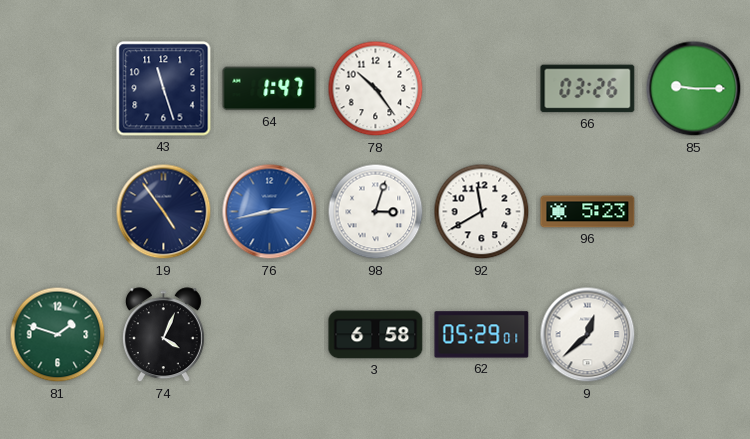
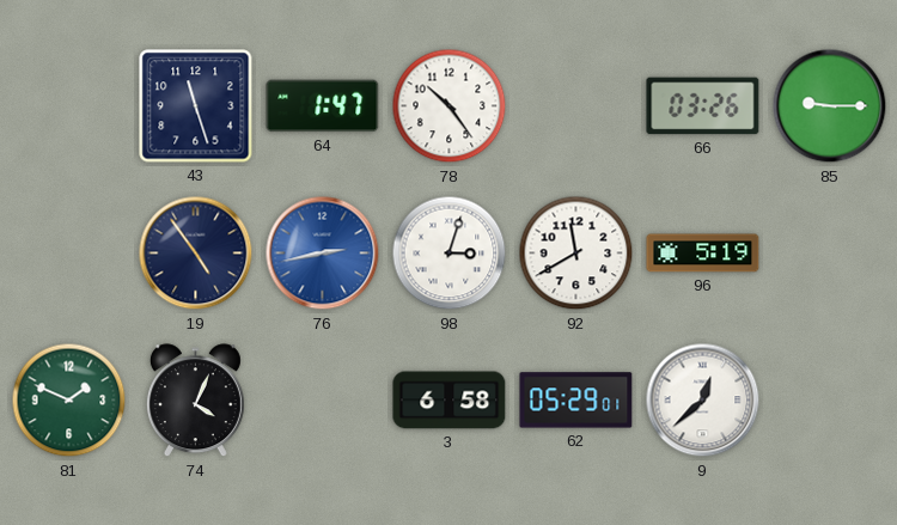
96: 5:23 -> 5:19 (703, 254)
81: 1:48 -> 1:49 (69, 401)
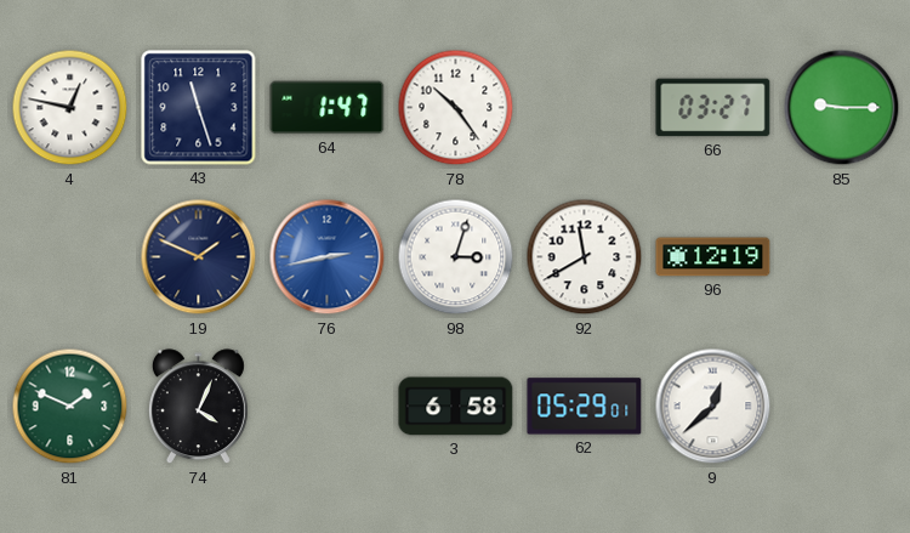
4: none -> 12:47 (70, 108)
66: 03:26 -> 03:27 (713, 108)
19: 4:54 -> 1:49 (199, 257)
96: 5:19 -> 12:19 (713, 257)
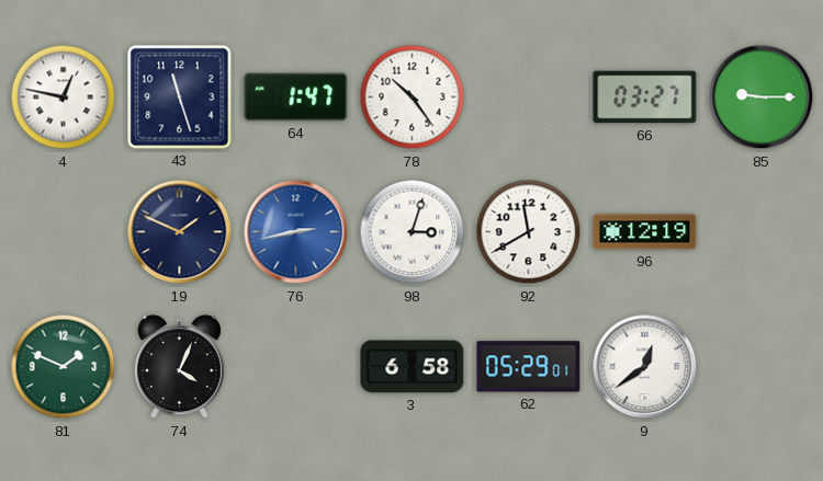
9: 12:38 -> 12:39 (645, 367)
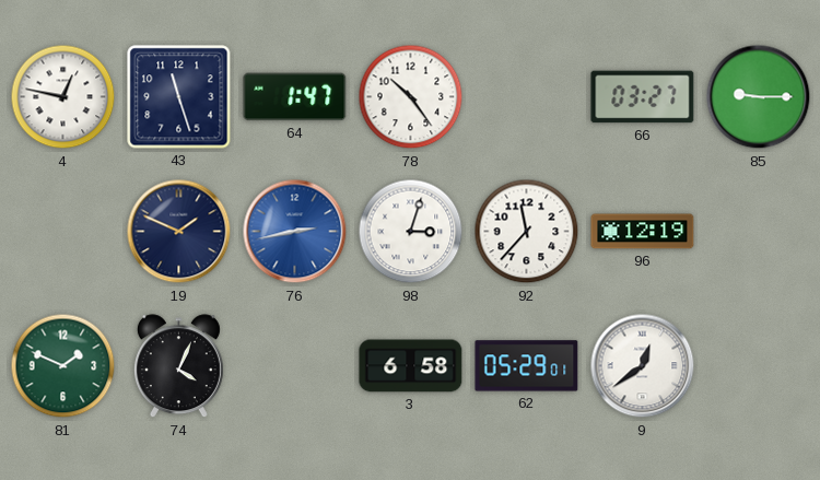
92: 11:40 -> 11:37 (527, 232)
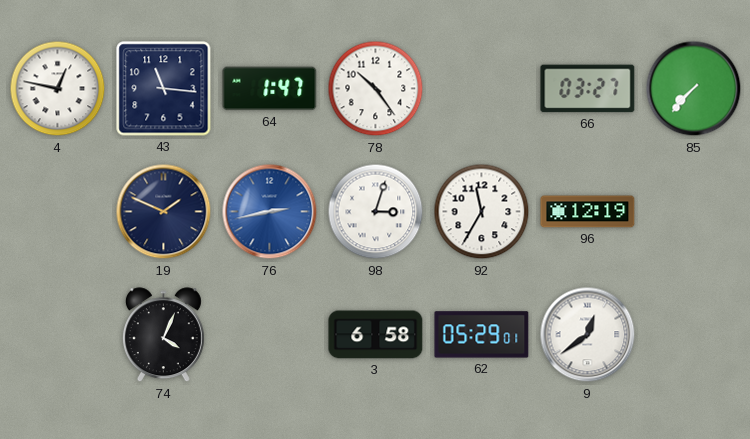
43: 11:27 -> 11:16 (164, 89)
85: 9:15 -> 7:37 (694, 89)
92: 11:37 -> 11:35 (482, 212)
81: 1:49 -> none (63, 366)
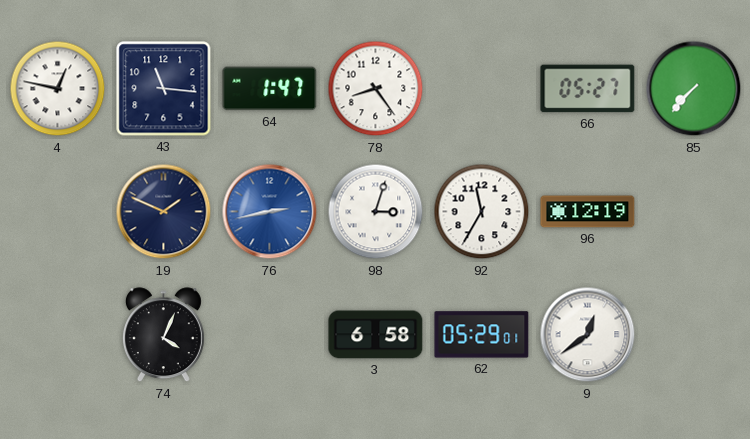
78: 10:24 -> 8:24 (376, 89)
66: 03:27 -> 05:27 (588, 89)
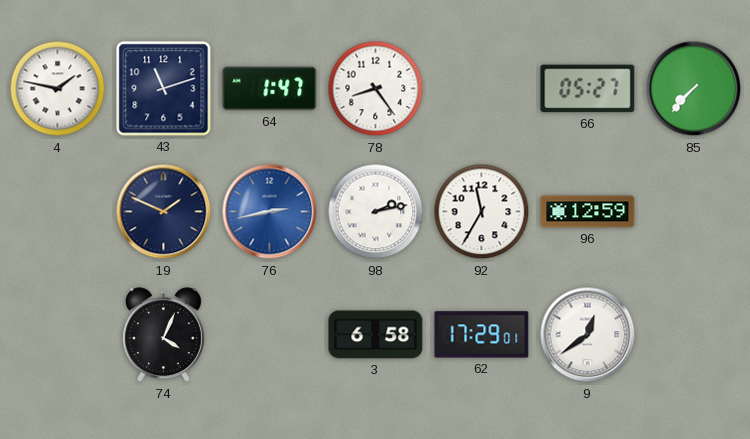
4: 12:47 -> 1:47 (58, 89)
43: 11:16 -> 11:12 (164, 89)
98: 3:03 -> 2:13 (376, 212)
96: 12:19 -> 12:59 (588, 212)
62: 05:29 -> 17:29 (482, 335)
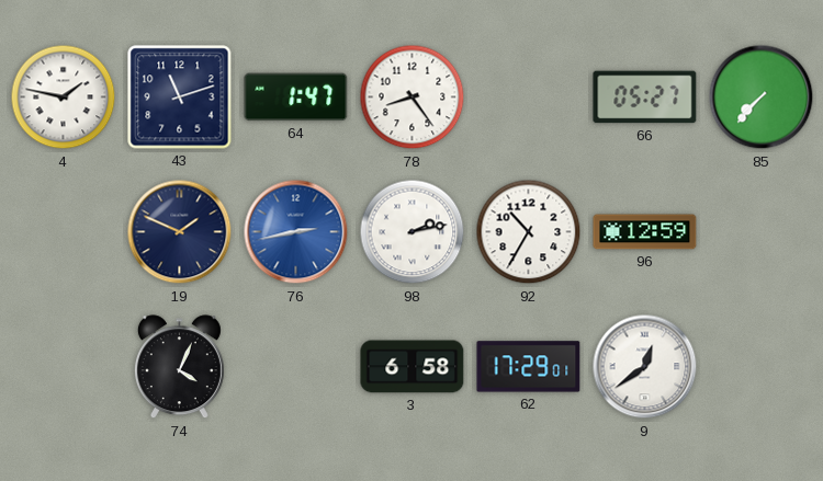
92: 11:35 -> 10:35 (529, 232)
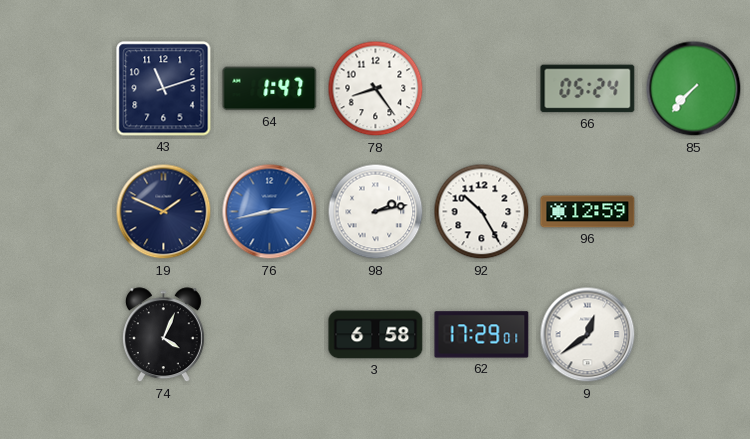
4: 1:47 -> none (64, 98)
66: 05:27 -> 05:24 (588, 89)
92: 10:35 -> 10:25 (482, 212)
